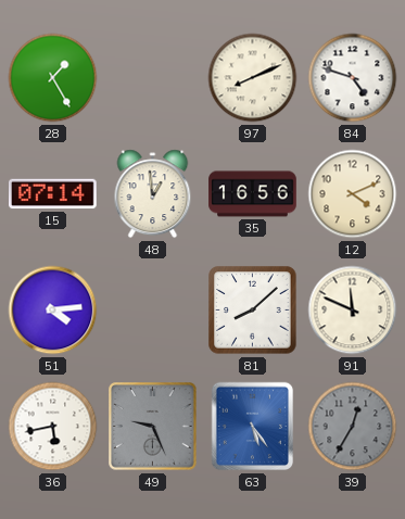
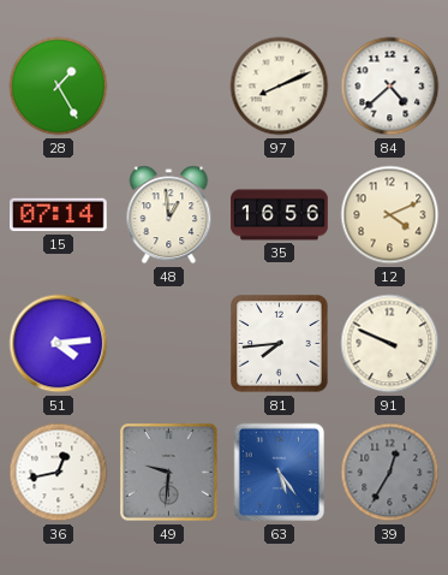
84: 4:48 -> 4:38 (390, 87)
81: 8:08 -> 7:44 (280, 344)
91: 11:49 -> 9:49 (390, 344)
36: 5:43 -> 12:43 (59, 473)
49: 9:26 -> 9:31 (169, 473)
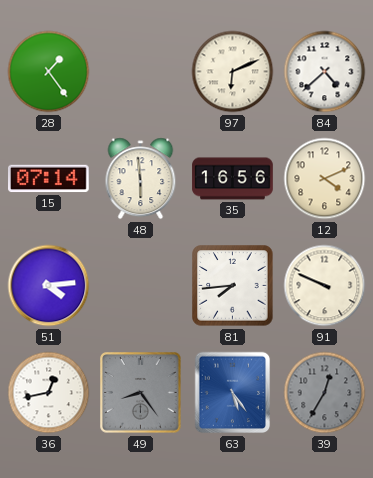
28: 1:25 -> 1:24 (49, 72)
97: 8:11 -> 6:11 (233, 72)
48: 12:59 -> 5:59 (141, 179)
49: 9:31 -> 8:24 (141, 393)
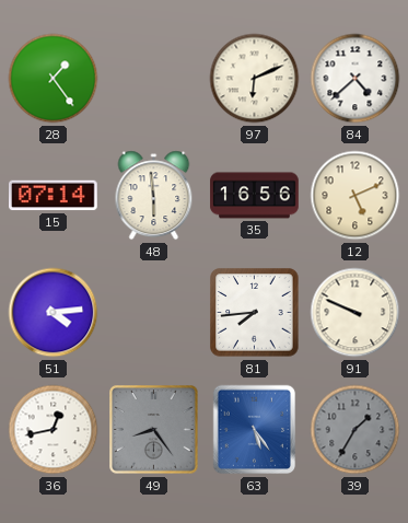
12: 4:11 -> 5:11 (355, 196)
39: 12:35 -> 1:35 (355, 430)
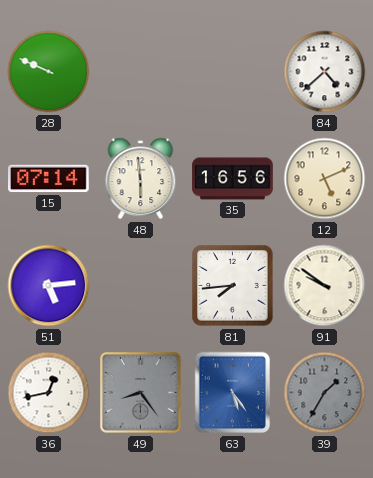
28: 1:24 -> 9:49 (49, 72)
97: 6:11 -> none (255, 79)
51: 4:14 -> 5:14 (49, 286)
91: 9:49 -> 9:51 (325, 286)
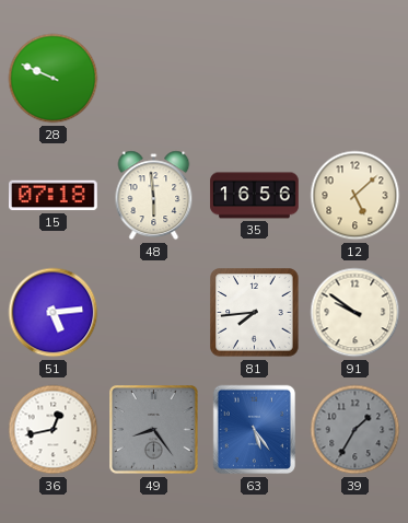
84: 4:38 -> none (325, 72)
15: 07:14 -> 07:18 (54, 196)
12: 5:11 -> 5:08 (355, 196)
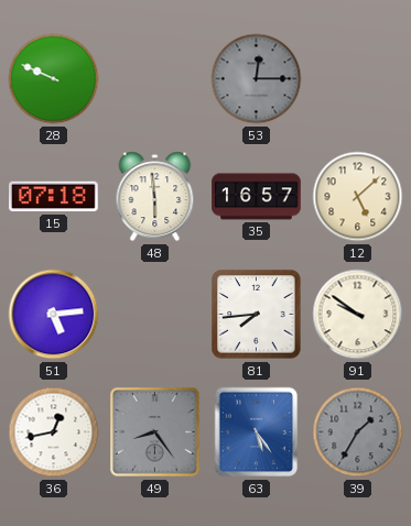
53: none -> 12:15 (257, 79)
35: 16:56 -> 16:57 (257, 197)
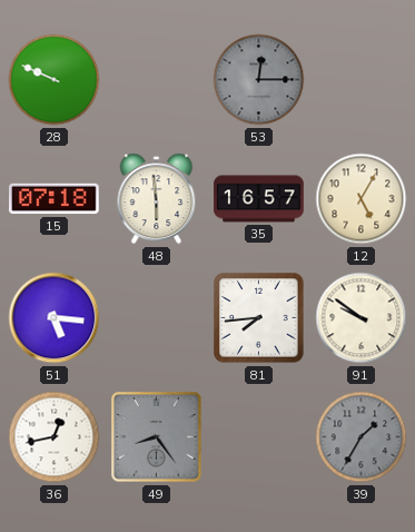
12: 5:08 -> 5:05 (362, 199)
51: 5:14 -> 5:16 (55, 318)
63: 5:24 -> none (257, 432)
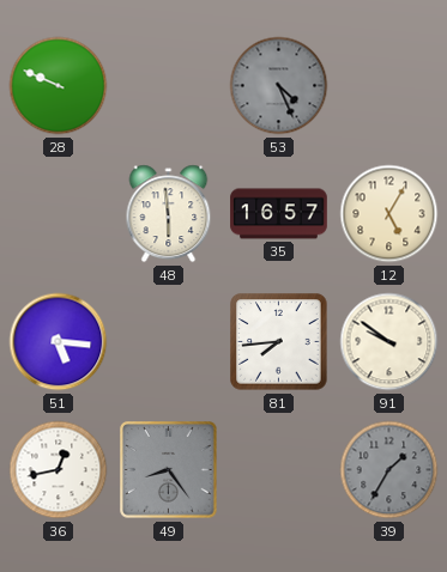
53: 12:15 -> 4:26 (279, 86)
15: 07:18 -> none (55, 199)
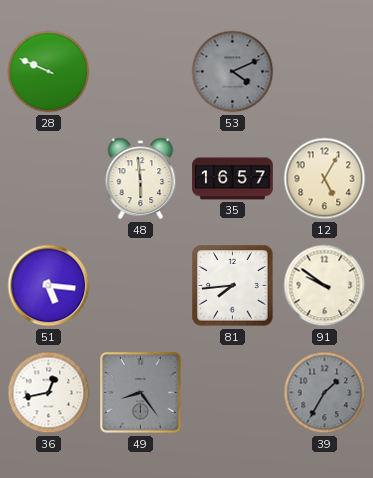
53: 4:26 -> 4:11 (233, 72)
